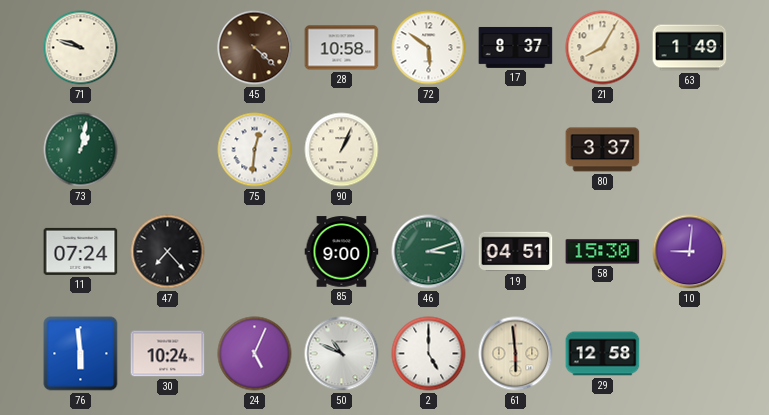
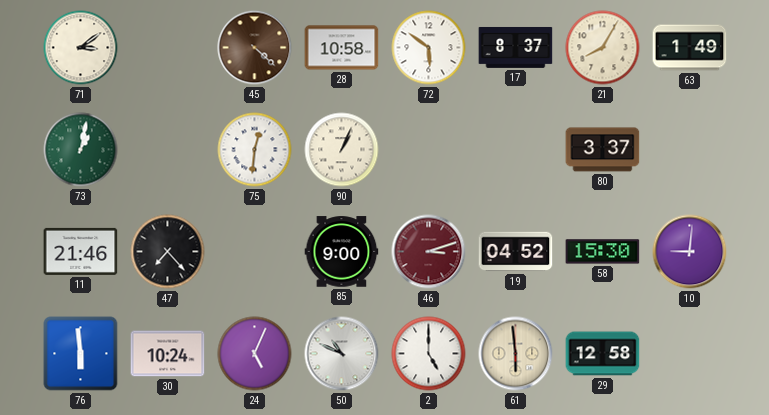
71: 9:48 -> 3:09 (81, 48)
11: 07:24 -> 21:46 (81, 251)
46 dial: green -> burgundy (429, 252)
19: 04:51 -> 04:52 (516, 252)
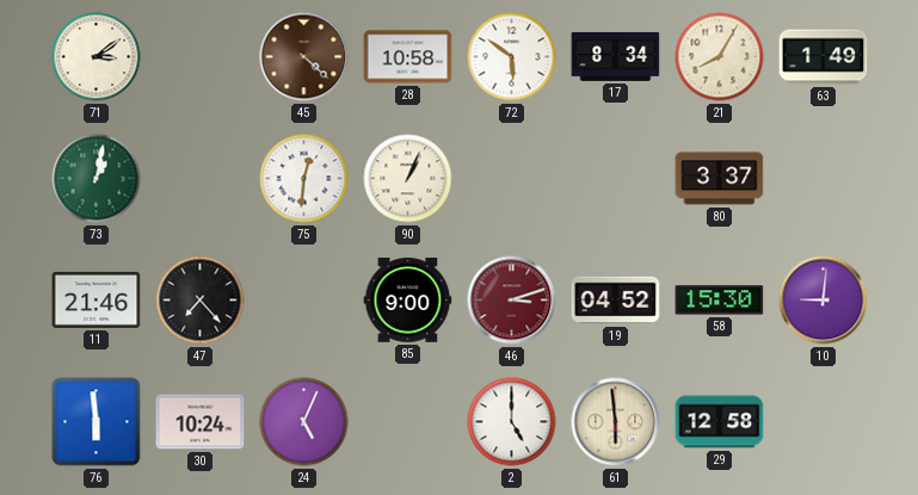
17: 8:37 -> 8:34 (616, 56)
50: 10:49 -> none (342, 354)
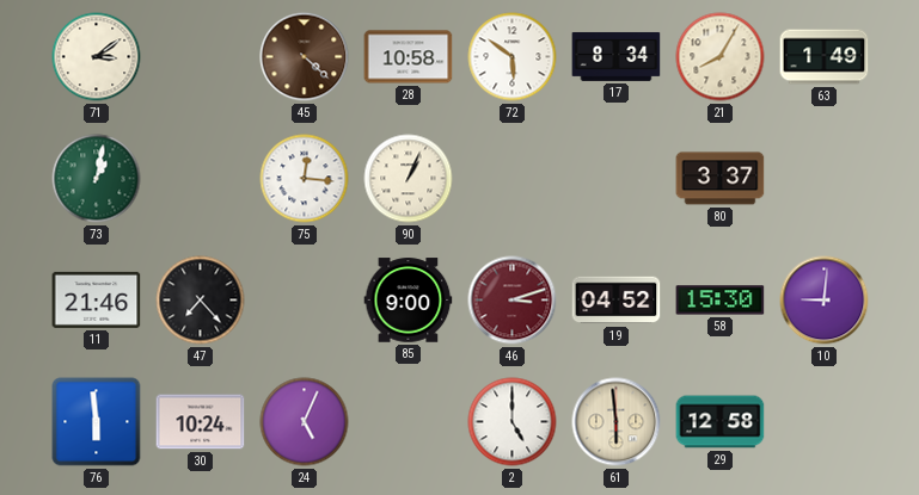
75: 12:31 -> 12:16 (305, 179)
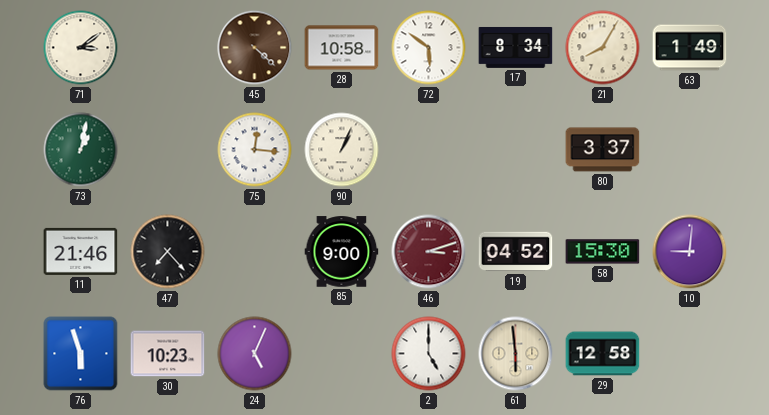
76: 5:59 -> 5:57 (81, 354)
30: 10:24 -> 10:23 (168, 354)
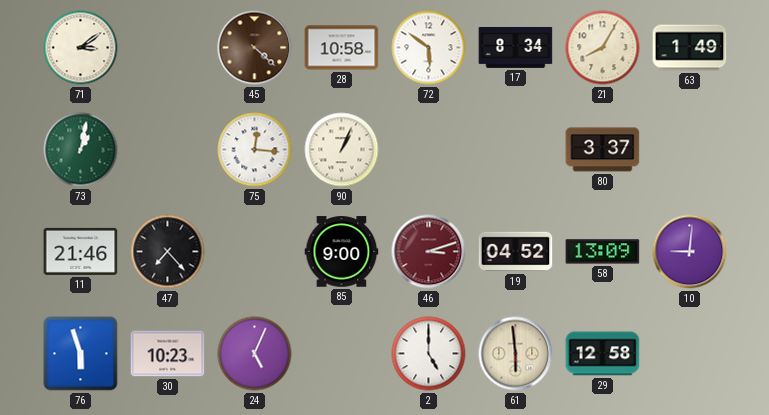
58: 15:30 -> 13:09 (603, 252)
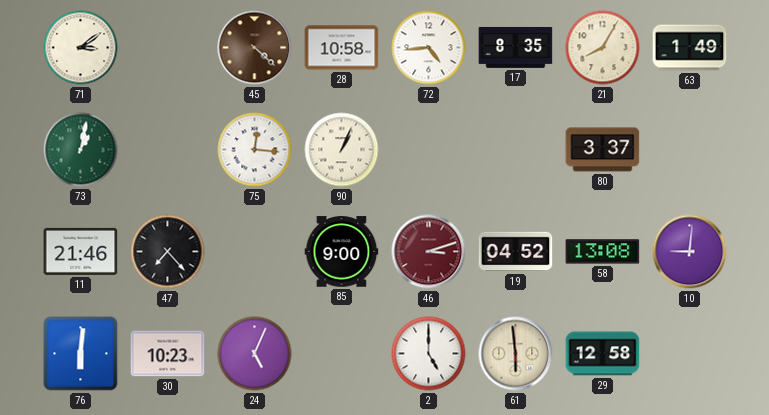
72: 5:51 -> 4:44 (429, 48)
17: 8:34 -> 8:35 (516, 47)
58: 13:09 -> 13:08 (603, 252)
76: 5:57 -> 6:01 (81, 354)
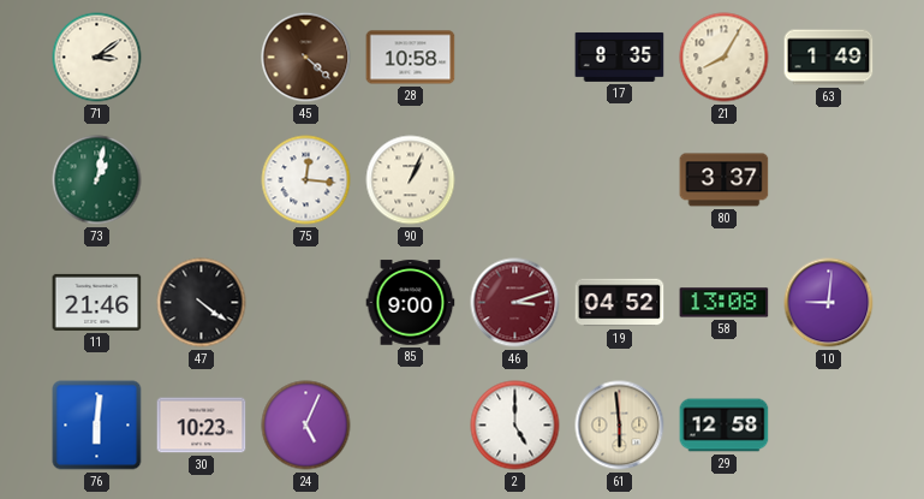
72: 4:44 -> none (429, 48)
47: 7:23 -> 4:21 (202, 303)
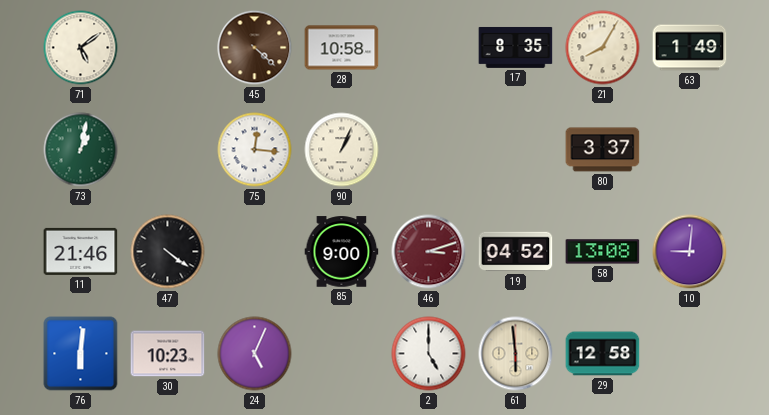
71: 3:09 -> 5:09 (81, 48)
